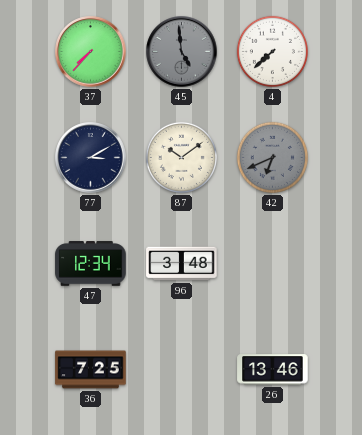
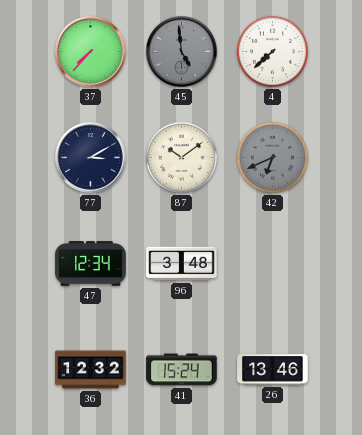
36: 7:25 -> 12:32 (91, 370)
41: none -> 15:24 (182, 370)
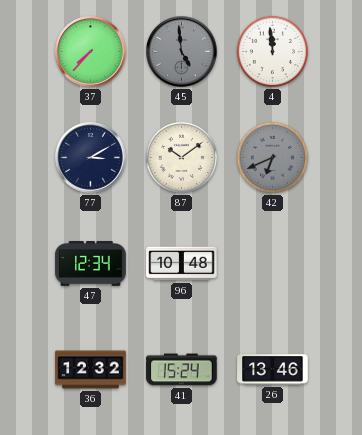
4: 7:38 -> 11:59 (272, 51)
96: 3:48 -> 10:48 (182, 264)
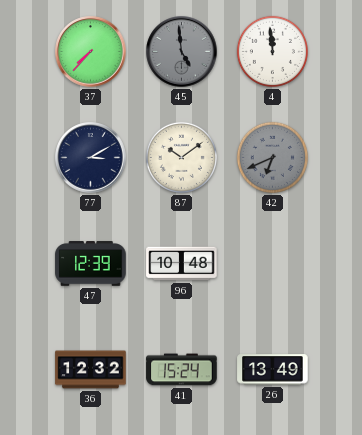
47: 12:34 -> 12:39 (91, 264)
26: 13:46 -> 13:49 (273, 370)
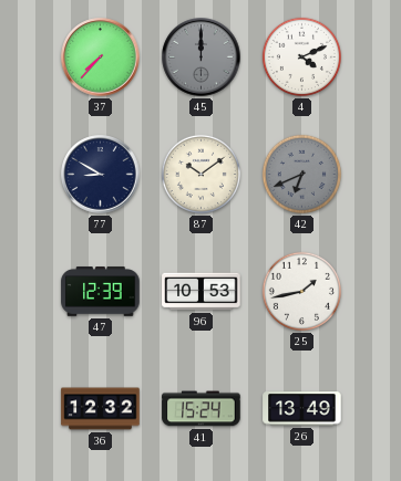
45: 4:59 -> 12:00 (202, 57)
4: 11:59 -> 4:11 (301, 56)
77: 3:10 -> 8:50 (101, 175)
96: 10:48 -> 10:53 (202, 292)
25: none -> 1:43 (301, 291)
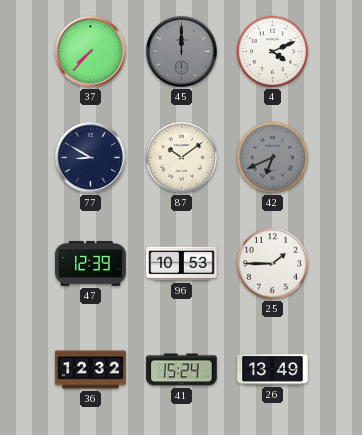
25: 1:43 -> 1:45 (272, 263)
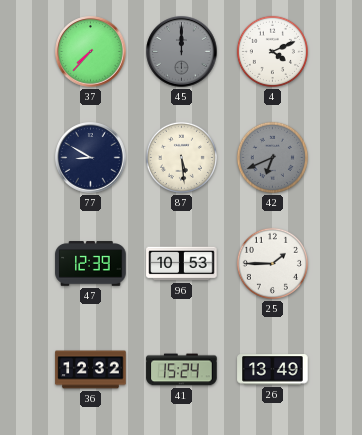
87: 10:09 -> 5:29 (181, 157)
